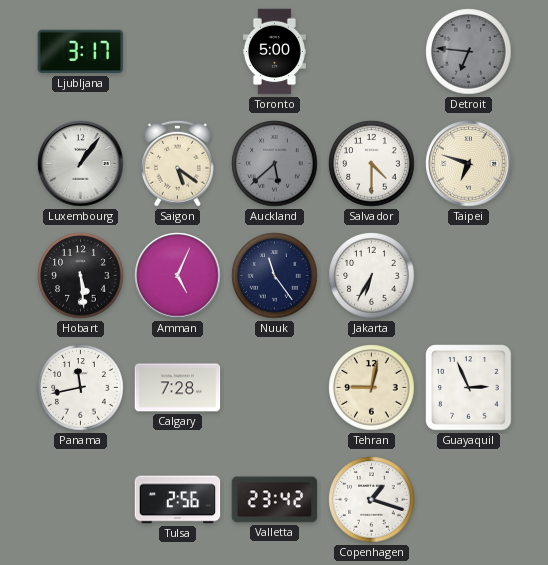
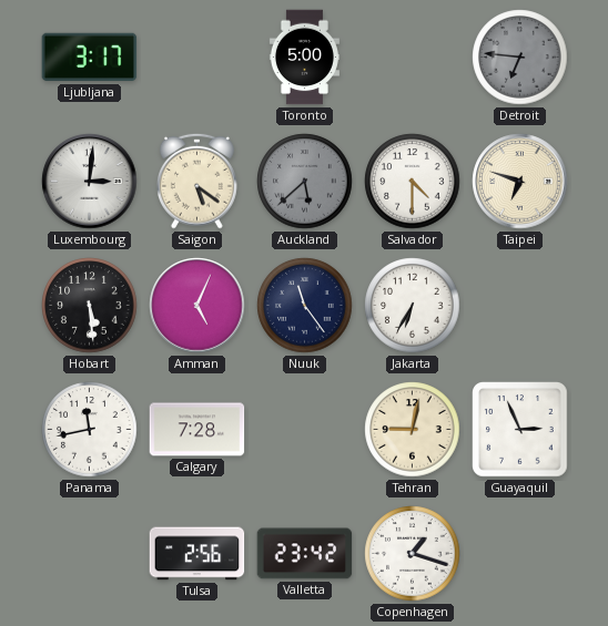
Luxembourg: 1:06 -> 3:01 (90, 182)
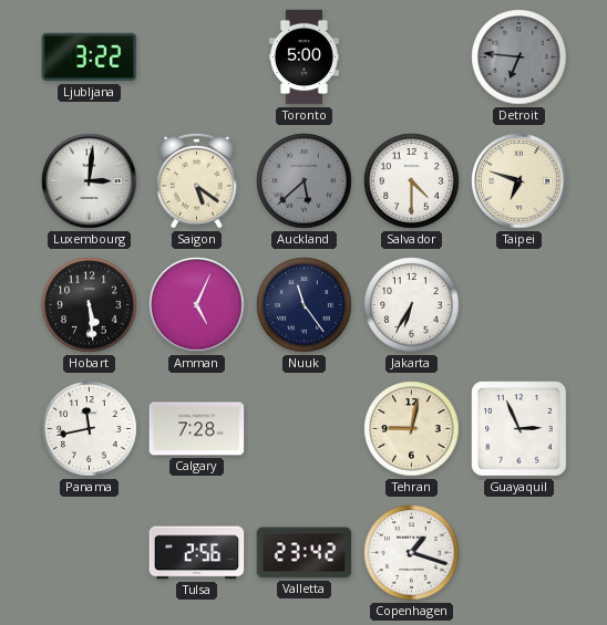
Ljubljana: 3:17 -> 3:22 (90, 58)
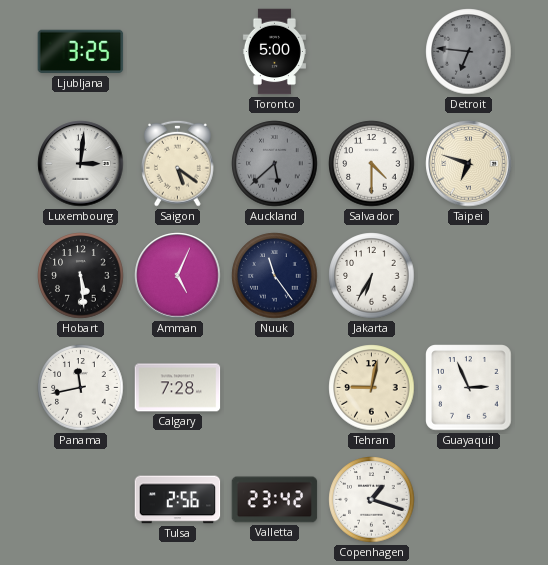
Ljubljana: 3:22 -> 3:25 (81, 52)
